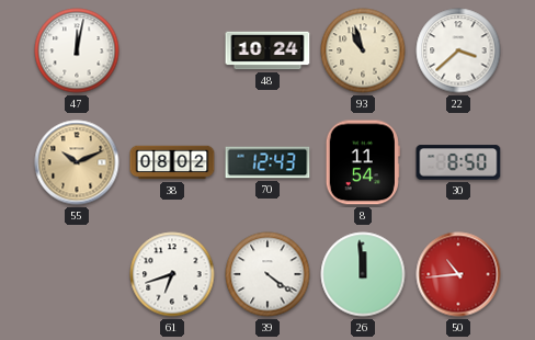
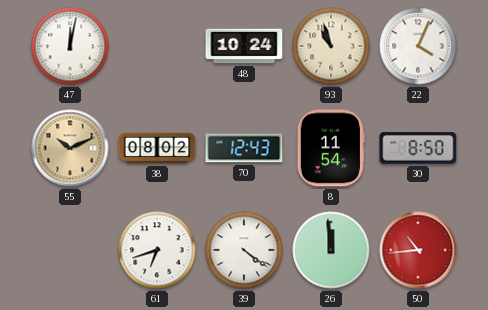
22: 3:38 -> 4:04 (418, 46)
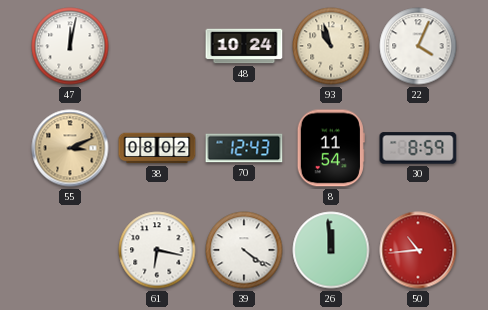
55: 10:11 -> 3:11 (70, 148)
30: 8:50 -> 8:59 (418, 148)
61: 6:42 -> 6:17 (157, 250)
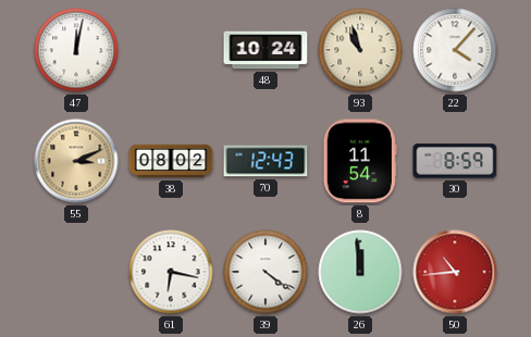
22: 4:04 -> 4:07 (455, 50)
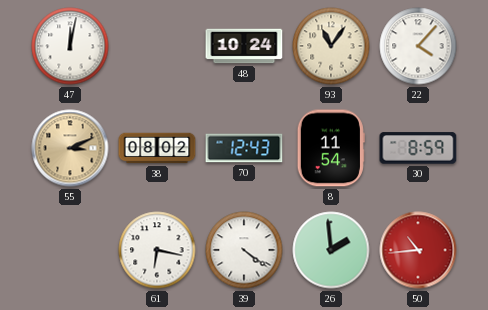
93: 10:57 -> 11:06 (331, 46)
26: 11:59 -> 1:59 (331, 250)
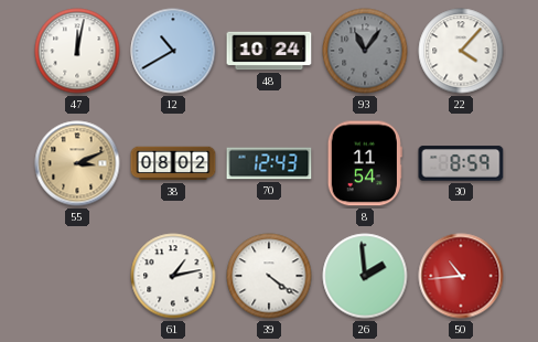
12: none -> 10:40 (173, 51)
93 dial: cream -> grey (365, 51)
61: 6:17 -> 1:13 (173, 276)
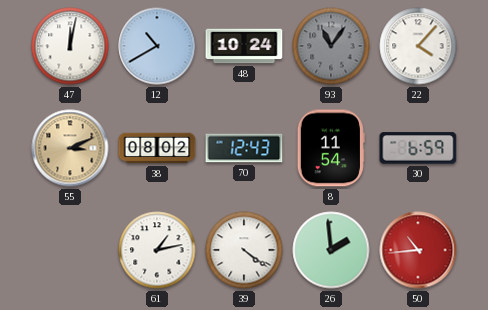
30: 8:59 -> 6:59 (418, 148)
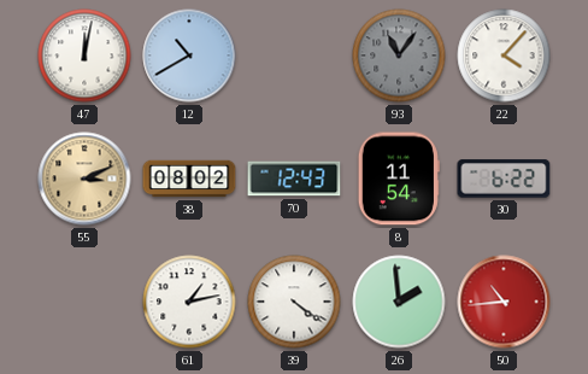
48: 10:24 -> none (244, 46)
30: 6:59 -> 6:22 (504, 179)
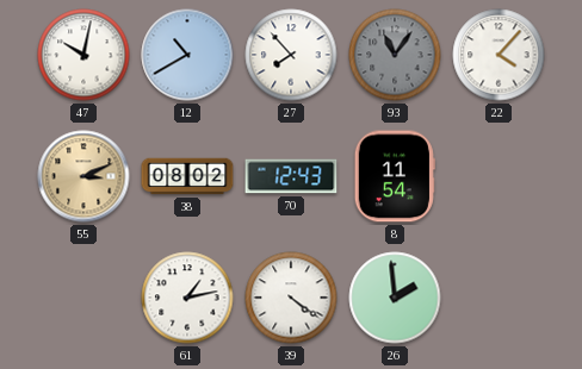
47: 12:02 -> 10:02 (83, 55)
27: none -> 7:53 (291, 55)
30: 6:22 -> none (504, 179)
50: 10:44 -> none (504, 302)
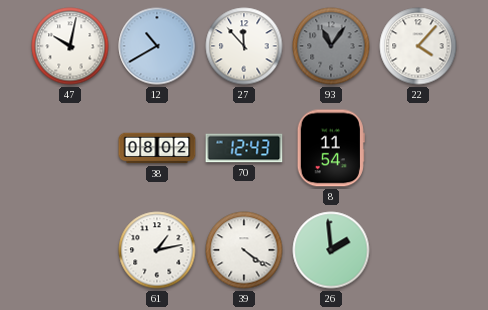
27: 7:53 -> 11:53 (244, 46)
55: 3:11 -> none (83, 176)
